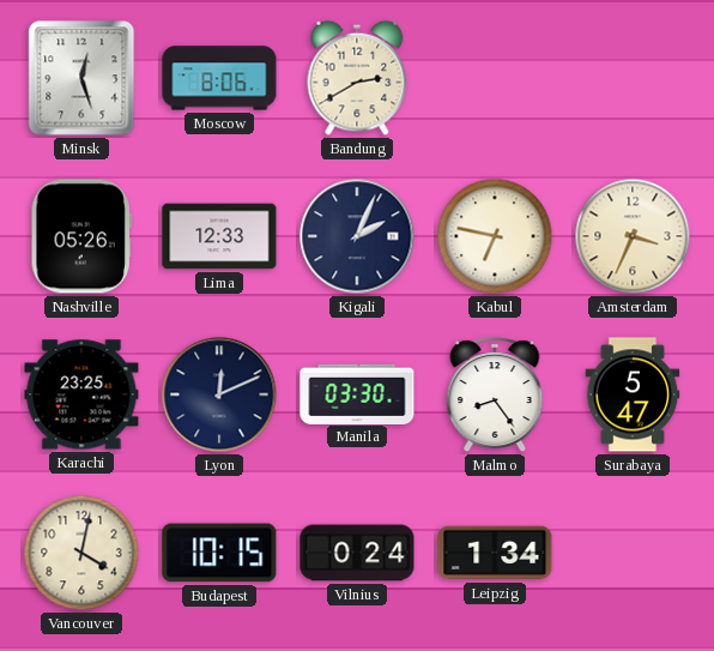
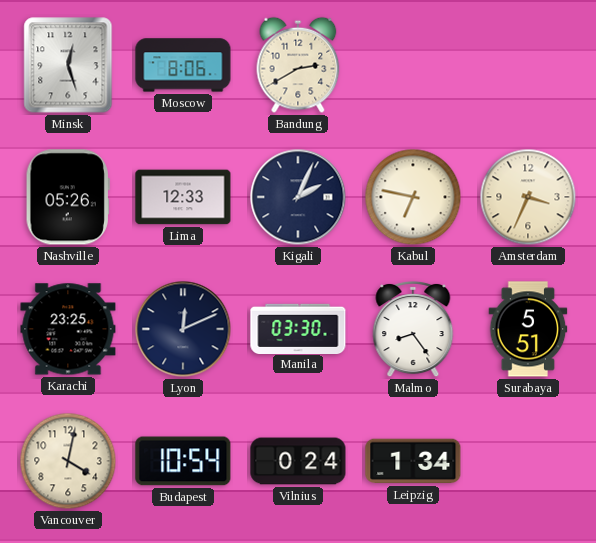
Surabaya: 5:47 -> 5:51 (528, 329)
Budapest: 10:15 -> 10:54 (183, 461)
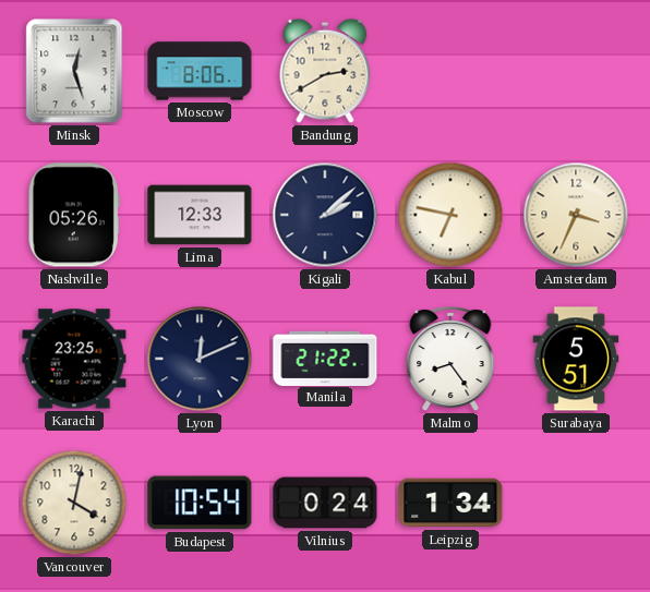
Kigali: 2:04 -> 2:08 (325, 215)
Manila: 03:30 -> 21:22 (325, 358)
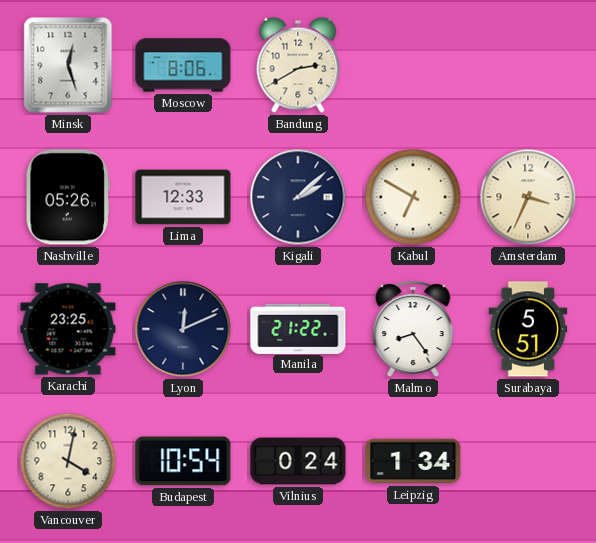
Kabul: 6:47 -> 6:50 (413, 197)
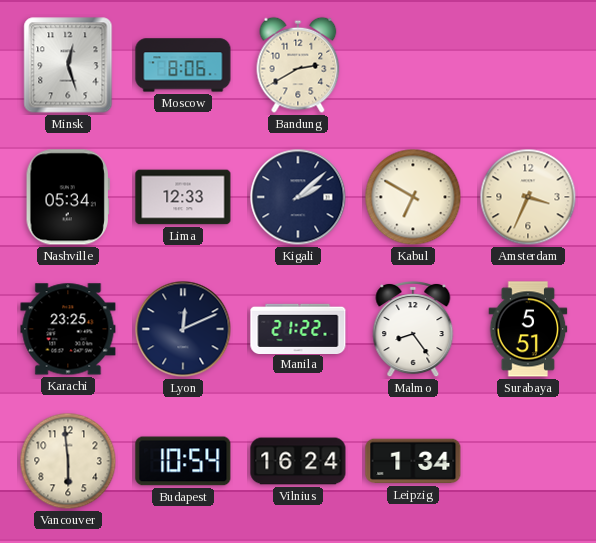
Nashville: 05:26 -> 05:34 (68, 197)
Vancouver: 4:02 -> 5:59 (68, 461)
Vilnius: 0:24 -> 16:24 (298, 461)
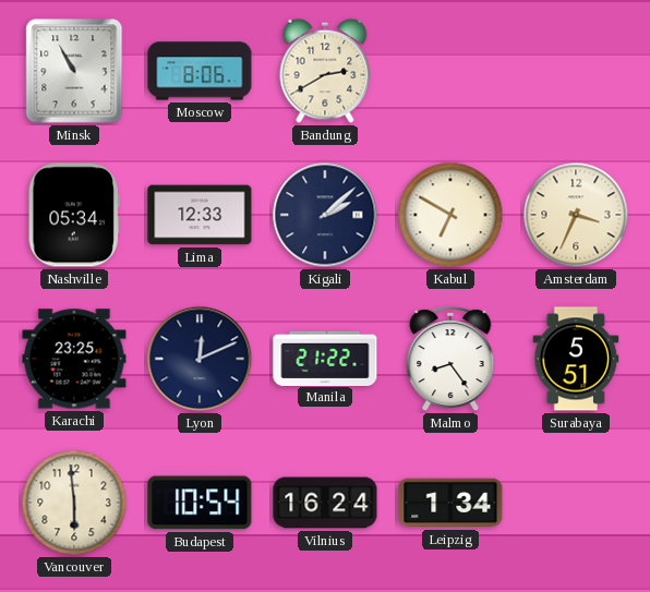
Minsk: 12:27 -> 10:55 (74, 71)
